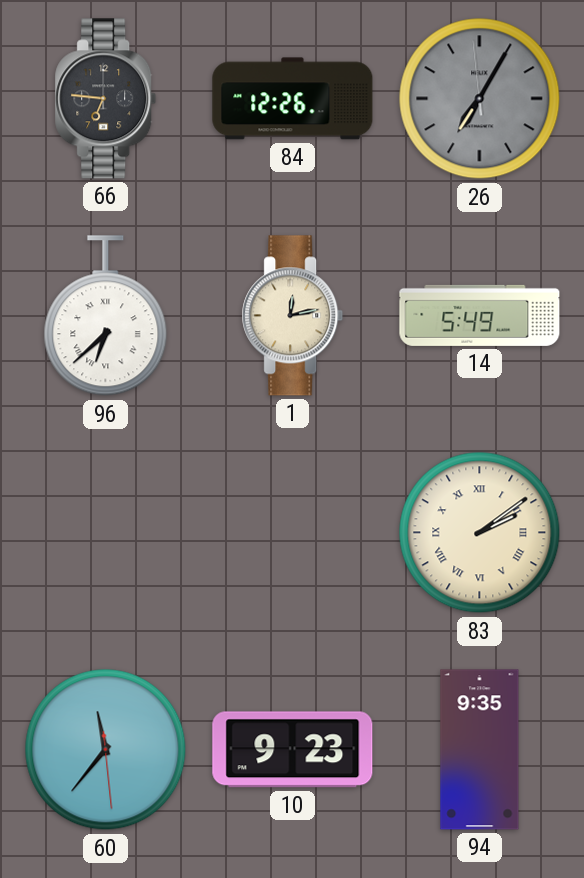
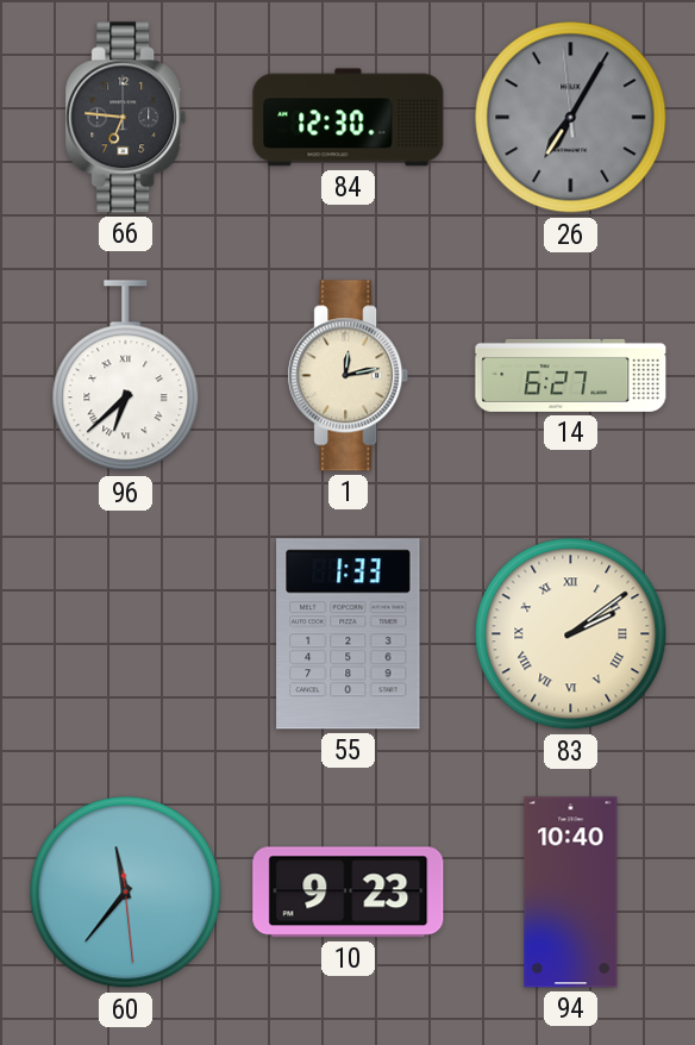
84: 12:26 -> 12:30 (349, 118)
14: 5:49 -> 6:27 (571, 375)
55: none -> 1:33 (349, 634)
94: 9:35 -> 10:40 (571, 893)
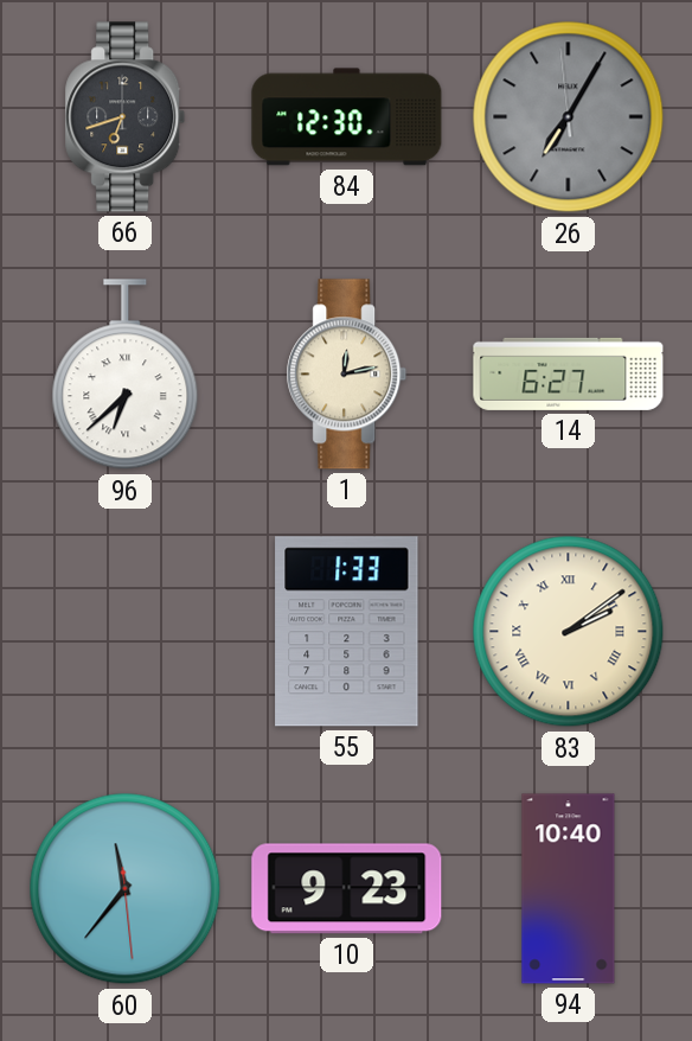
66: 6:46 -> 6:42 (126, 117)
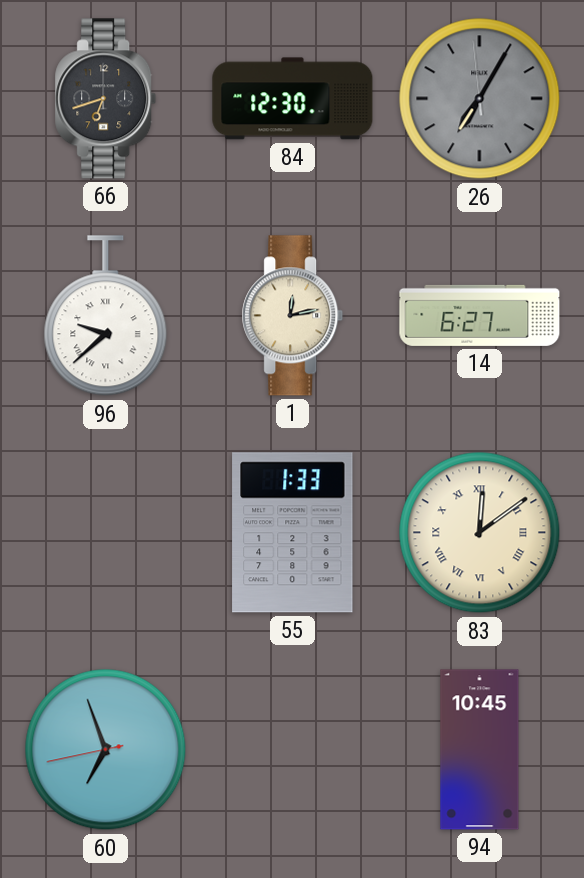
96: 6:38 -> 9:38 (106, 316)
83: 2:09 -> 12:09 (480, 533)
60: 11:36 -> 6:56 (106, 750)
10: 9:23 -> none (347, 889)
94: 10:40 -> 10:45 (480, 750)
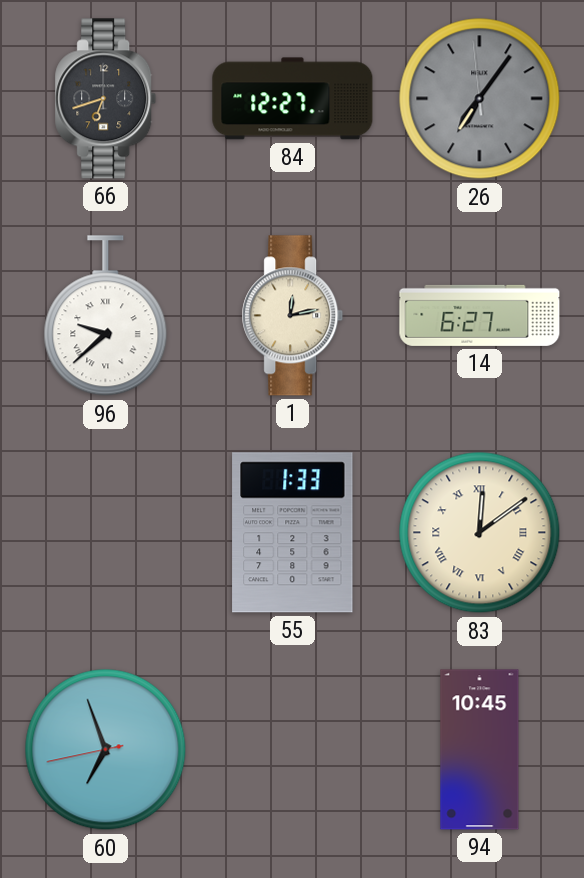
84: 12:30 -> 12:27 (293, 99)
26: 7:04 -> 7:05 (480, 99)
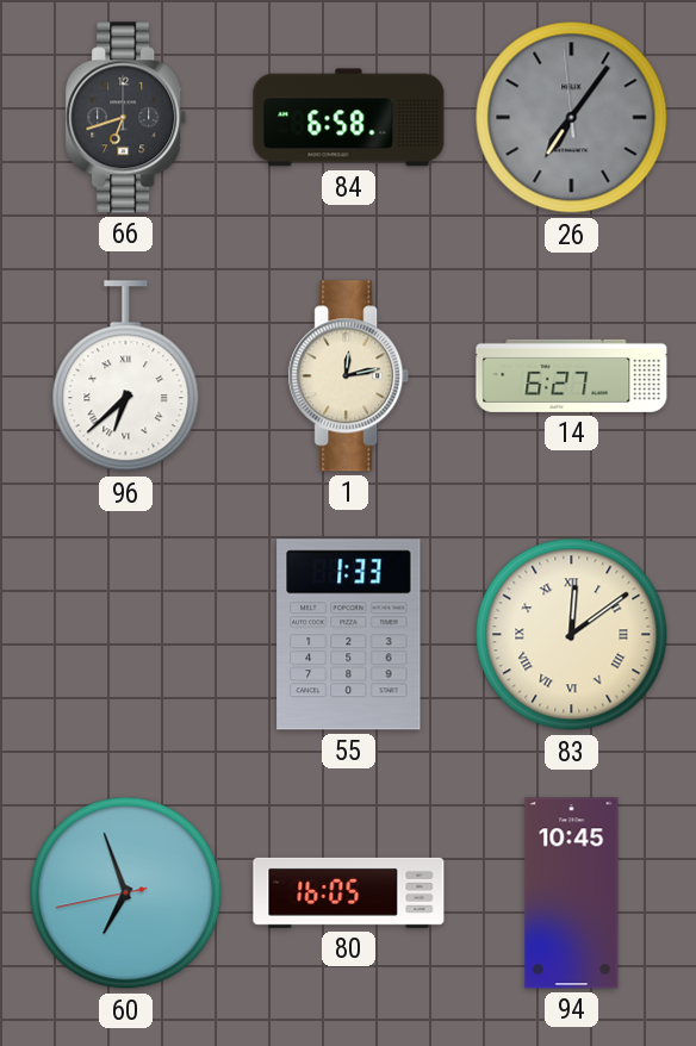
84: 12:27 -> 6:58 (349, 118)
96: 9:38 -> 6:38 (126, 376)
80: none -> 16:05 (349, 892)
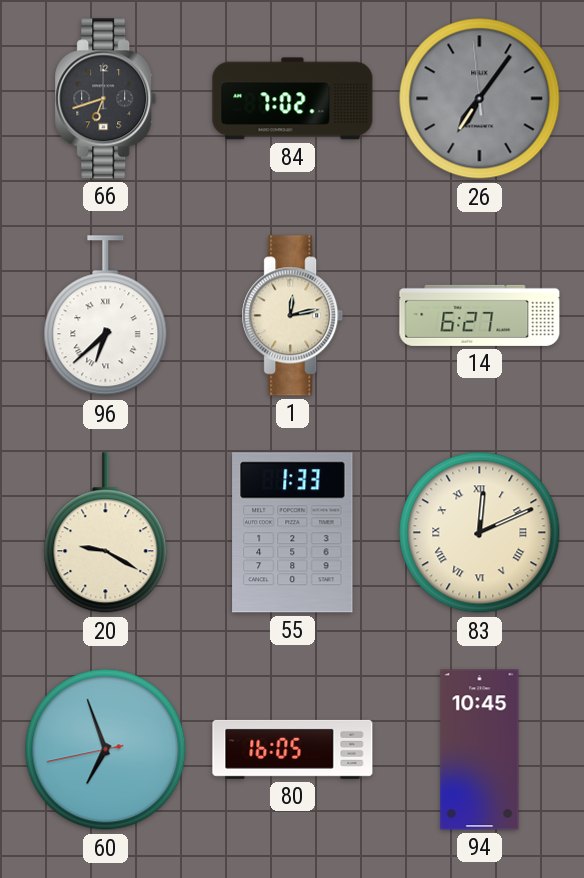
84: 6:58 -> 7:02 (293, 99)
20: none -> 9:20 (106, 533)
83: 12:09 -> 12:11 (480, 533)
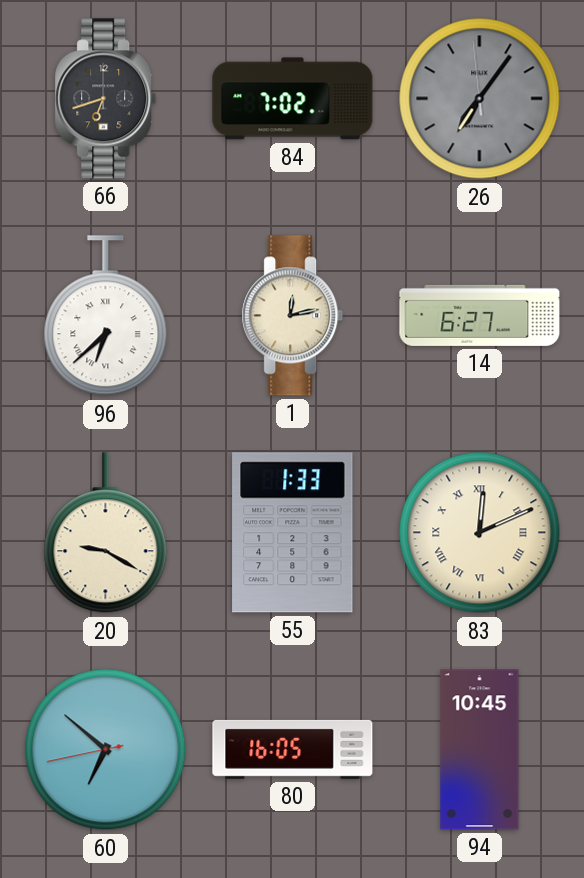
60: 6:56 -> 6:51 (106, 750)
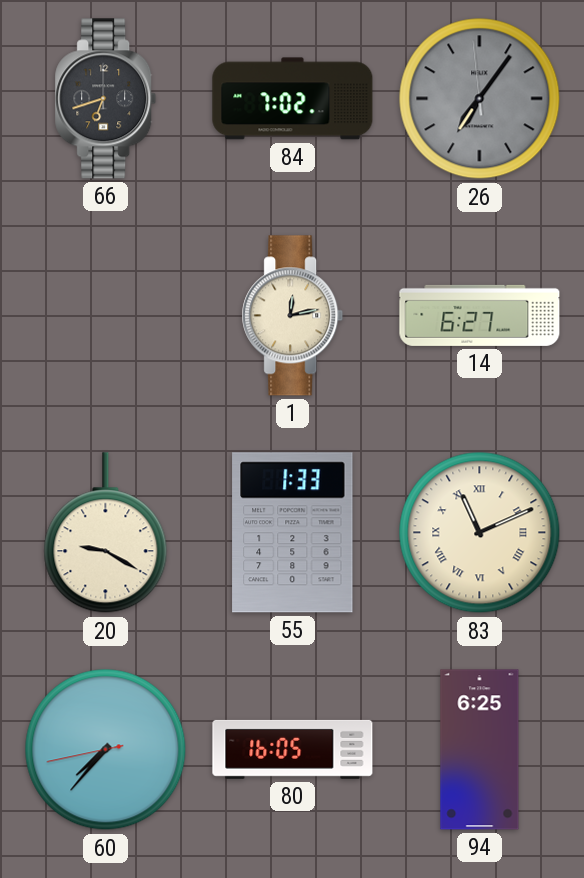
96: 6:38 -> none (106, 316)
83: 12:11 -> 11:11 (480, 533)
60: 6:51 -> 7:36 (106, 750)
94: 10:45 -> 6:25 (480, 750)
